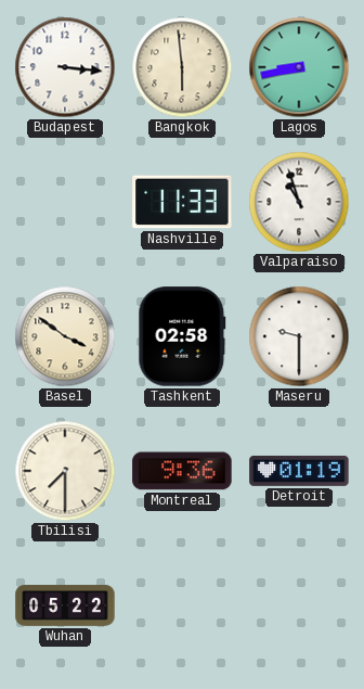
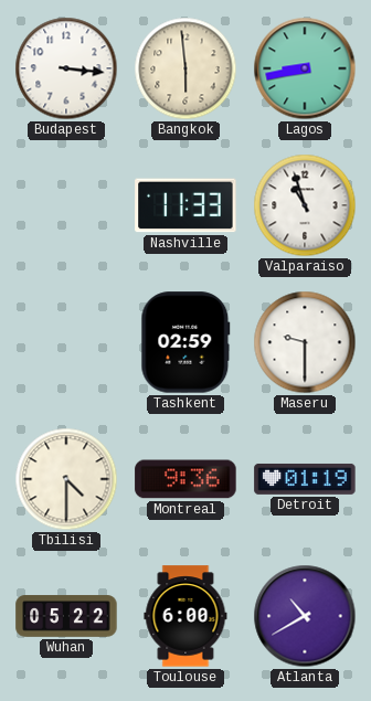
Basel: 3:51 -> none (65, 336)
Tashkent: 02:58 -> 02:59 (185, 342)
Tbilisi: 7:30 -> 4:30 (66, 479)
Toulouse: none -> 6:00 (185, 616)
Atlanta: none -> 10:40 (305, 616)
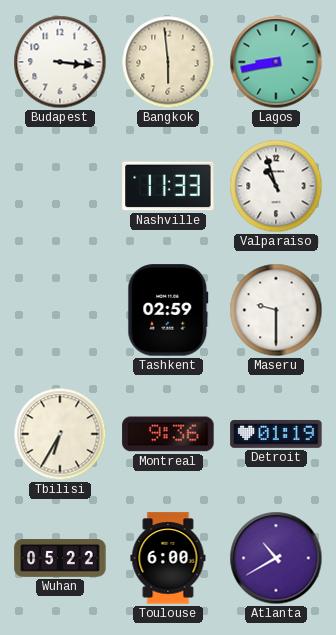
Tbilisi: 4:30 -> 6:35 (60, 434)
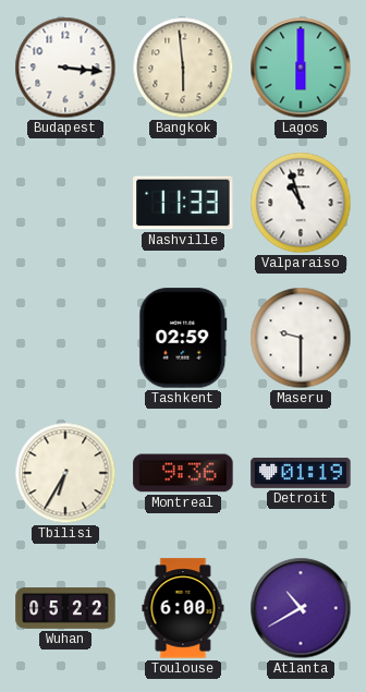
Lagos: 8:43 -> 6:00 (301, 68)
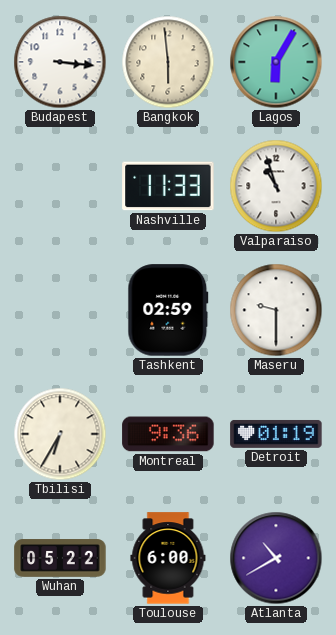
Lagos: 6:00 -> 6:05 (276, 62)
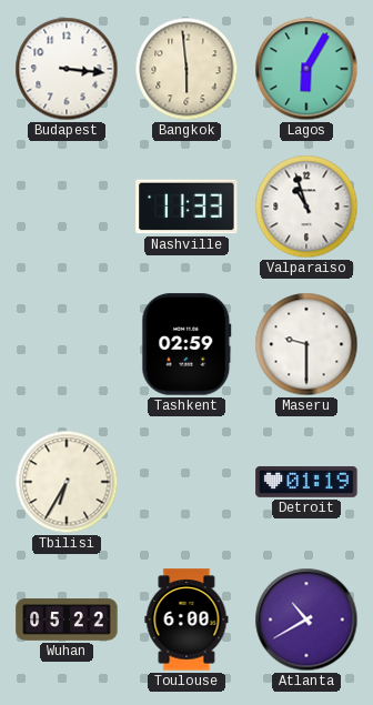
Montreal: 9:36 -> none (168, 434)
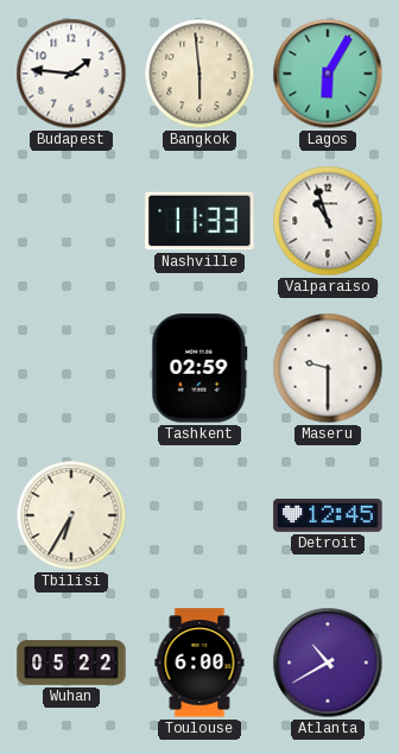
Budapest: 3:16 -> 1:46 (71, 74)
Detroit: 01:19 -> 12:45 (328, 515)
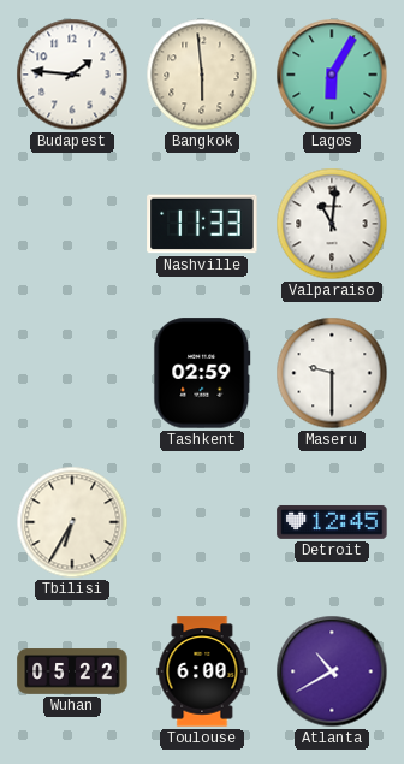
Valparaiso: 10:57 -> 11:01 (332, 224)
